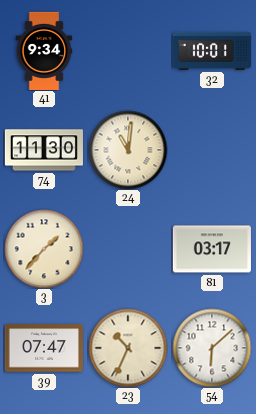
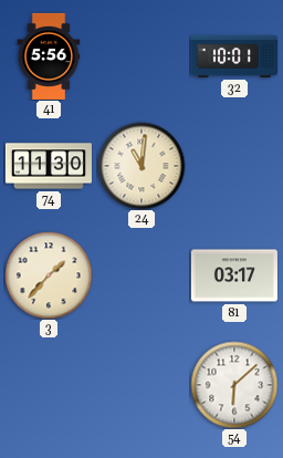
41: 9:34 -> 5:56 (49, 55)
39: 07:47 -> none (44, 348)
23: 10:34 -> none (128, 348)
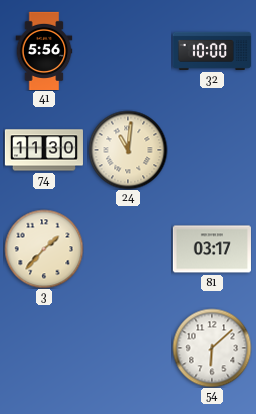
32: 10:01 -> 10:00 (212, 51)
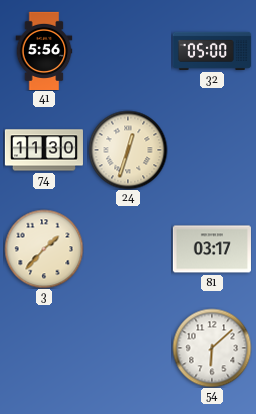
32: 10:00 -> 05:00 (212, 51)
24: 11:01 -> 12:33 (128, 150)
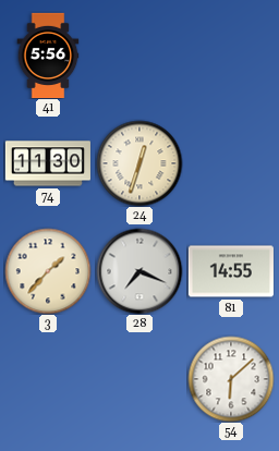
32: 05:00 -> none (212, 51)
28: none -> 7:19 (139, 271)
81: 03:17 -> 14:55 (231, 271)
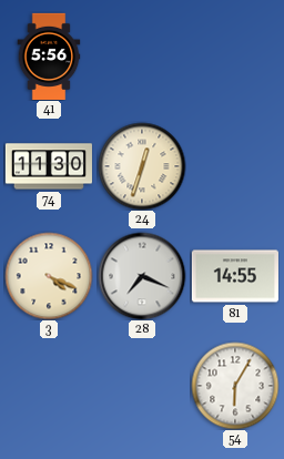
3: 1:37 -> 4:19 (49, 276)
54: 6:08 -> 6:05 (235, 386)
